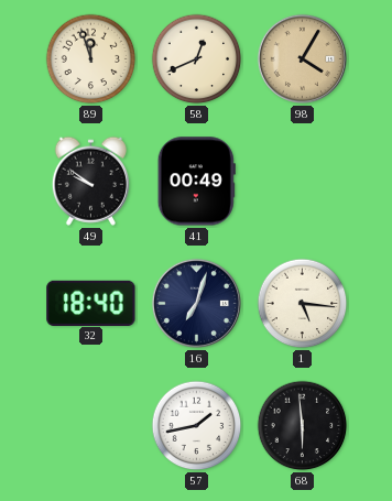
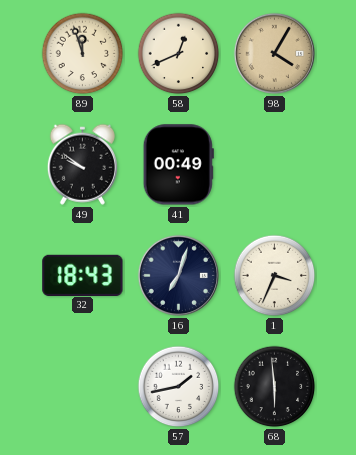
32: 18:40 -> 18:43 (83, 275)
1: 5:16 -> 3:34 (275, 276)
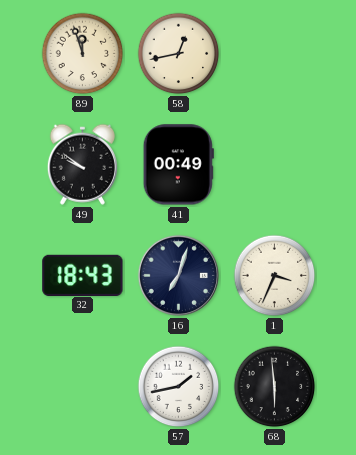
58: 12:41 -> 12:43 (179, 54)
98: 4:05 -> none (274, 53)
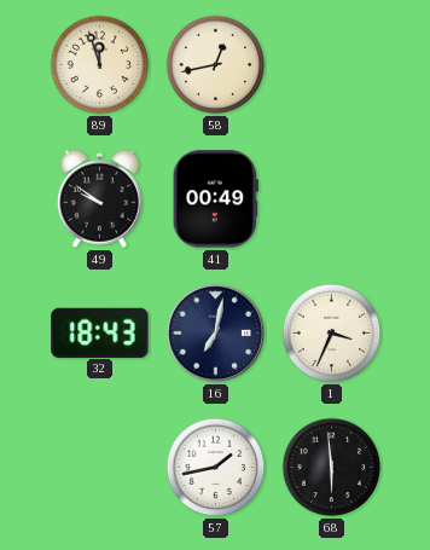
16: 7:03 -> 7:02 (215, 332)
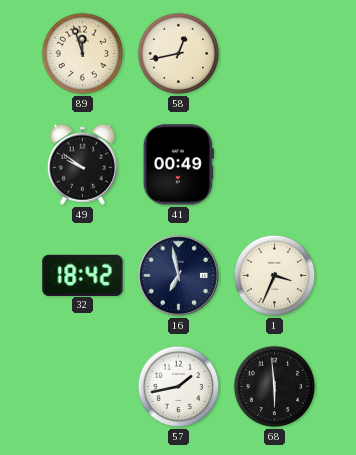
32: 18:43 -> 18:42 (83, 275)
16: 7:02 -> 6:58 (178, 275)
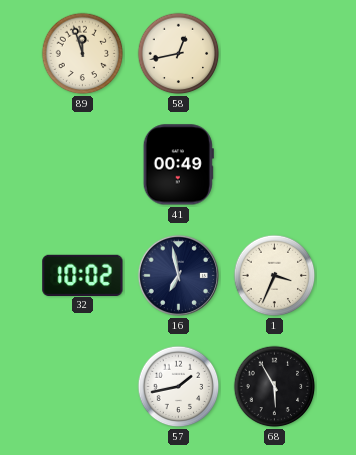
49: 9:51 -> none (82, 164)
32: 18:42 -> 10:02 (83, 275)
68: 5:59 -> 5:55 (275, 387)
